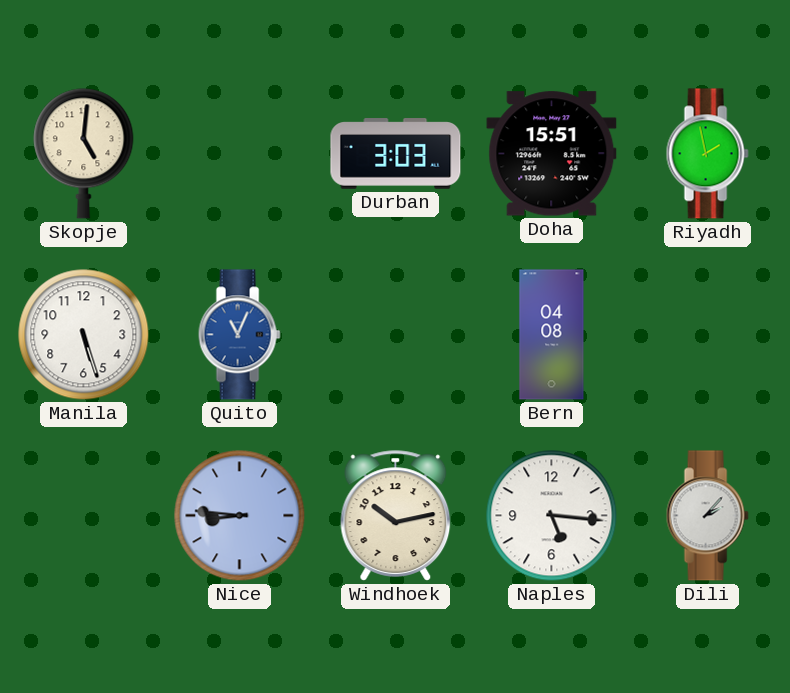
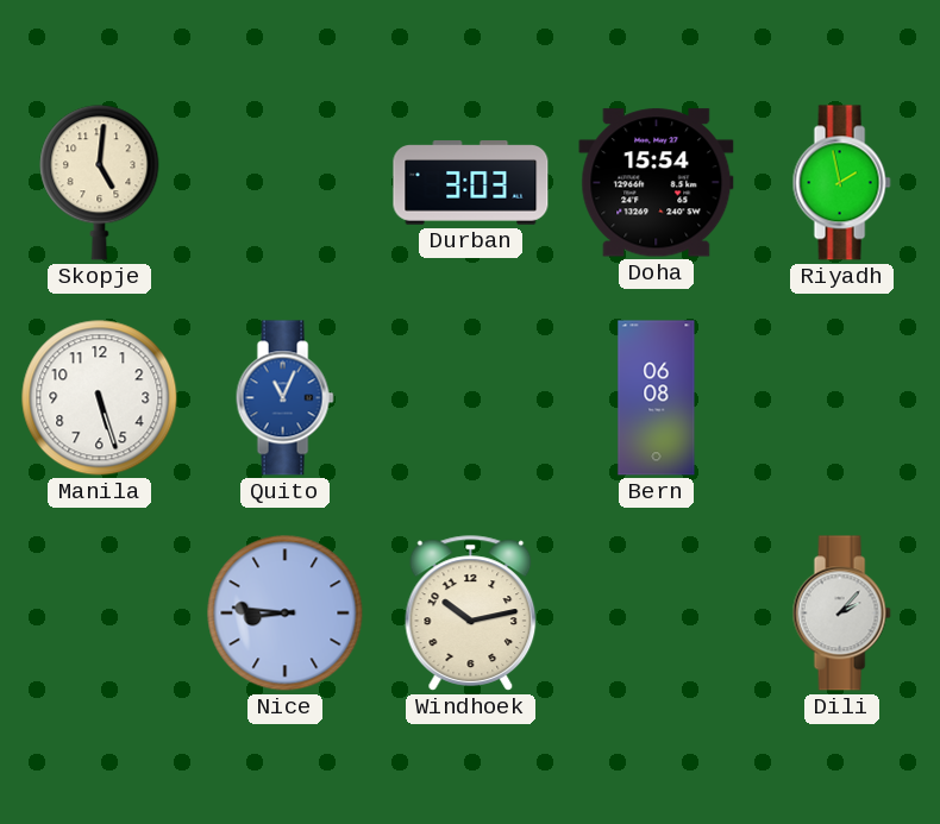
Doha: 15:51 -> 15:54 (657, 183)
Bern: 04:08 -> 06:08 (657, 398)
Naples: 5:16 -> none (552, 516)
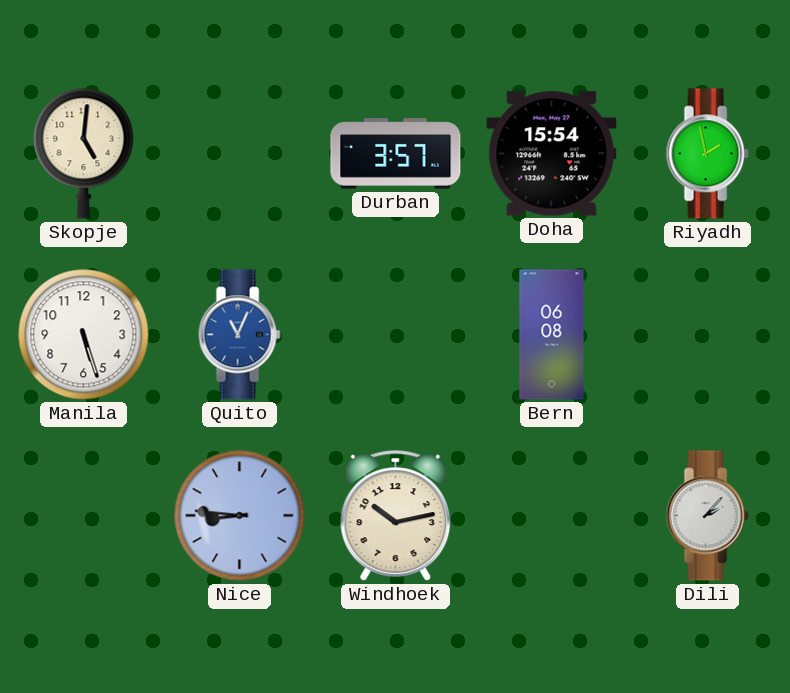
Durban: 3:03 -> 3:57 (396, 154)
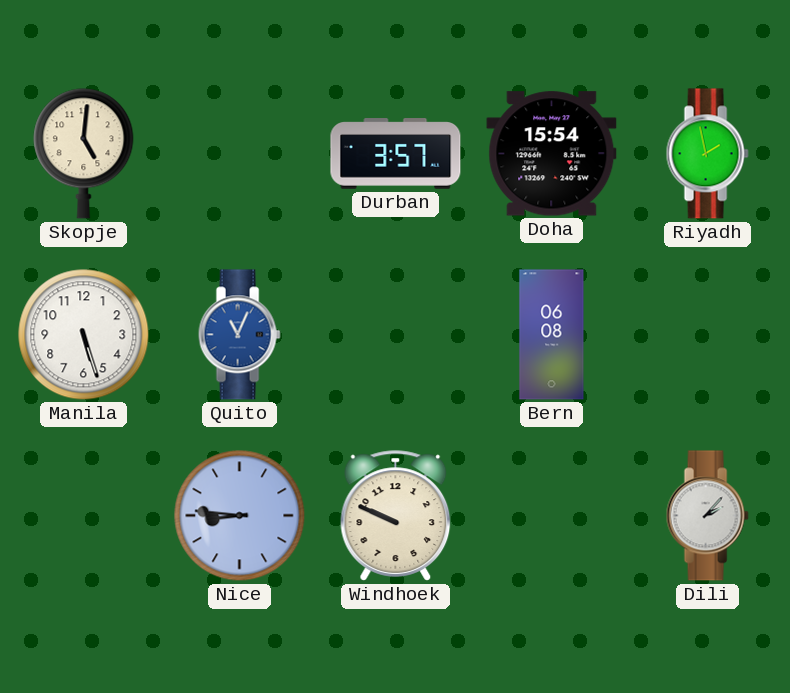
Windhoek: 10:13 -> 9:49 (396, 516)
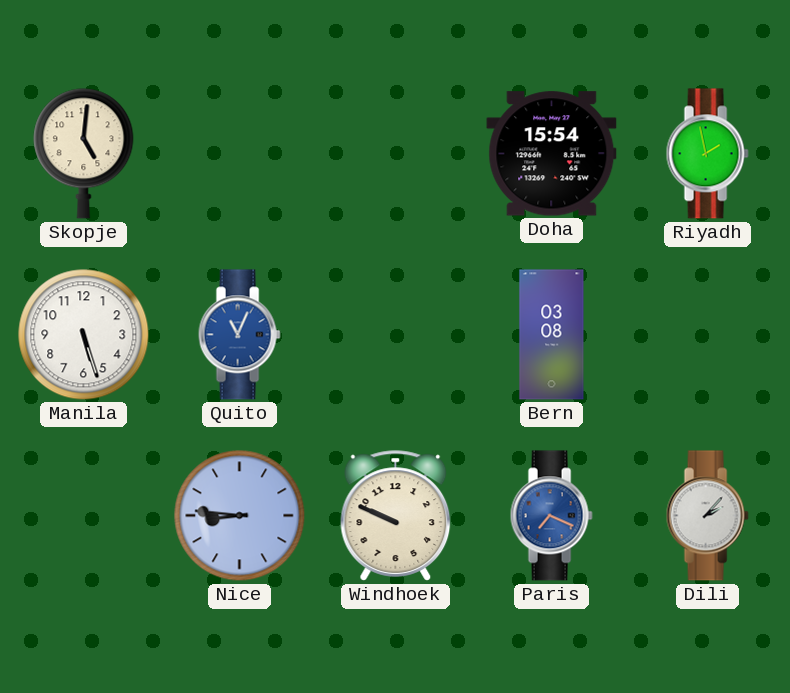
Durban: 3:57 -> none (396, 154)
Bern: 06:08 -> 03:08 (552, 335)
Paris: none -> 7:19 (551, 516)
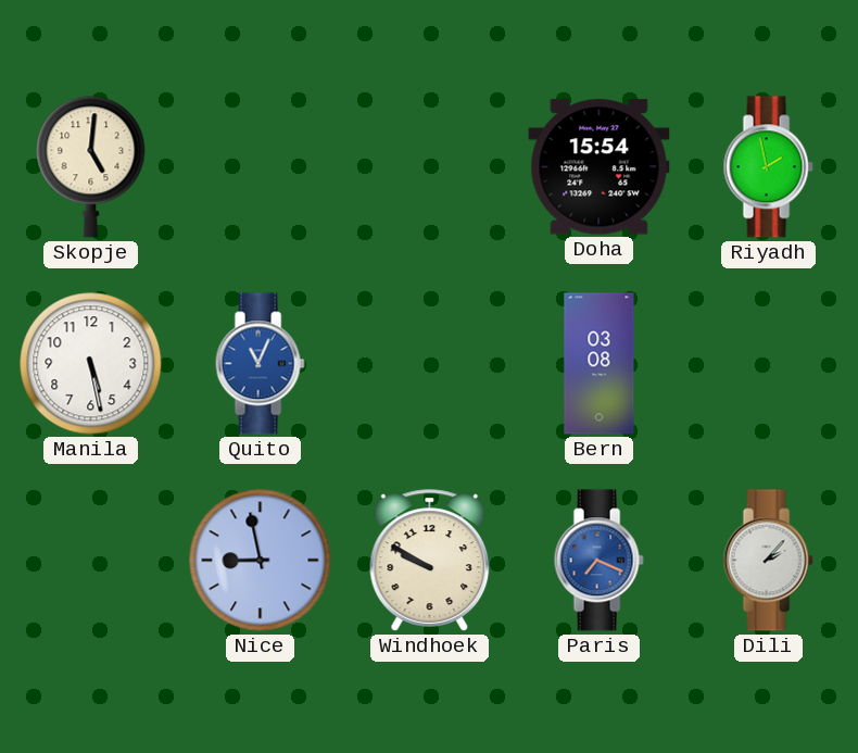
Manila: 5:27 -> 5:28 (91, 364)
Nice: 8:46 -> 8:58 (261, 561)
Windhoek: 9:49 -> 9:50 (430, 561)
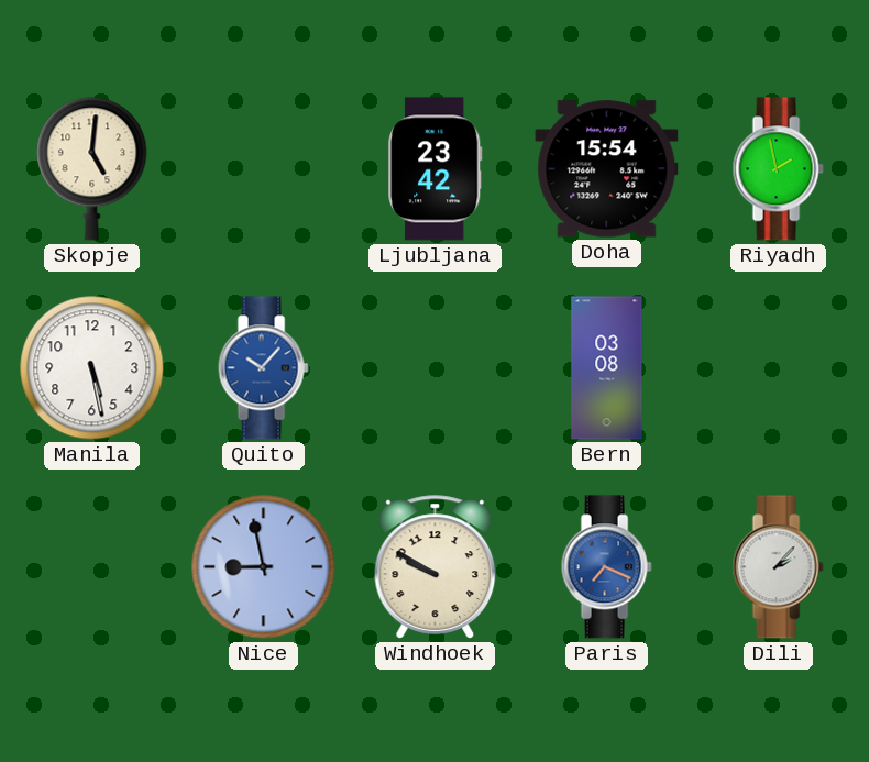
Ljubljana: none -> 23:42 (436, 169)
Quito: 11:04 -> 10:07 (263, 368)
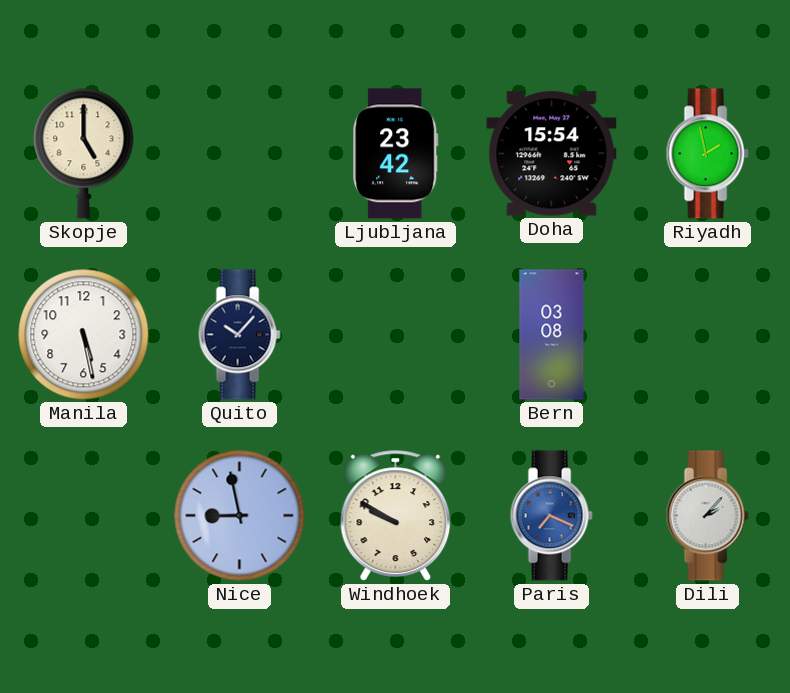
Skopje: 5:01 -> 5:00 (84, 154)
Quito dial: blue -> navy (239, 335)
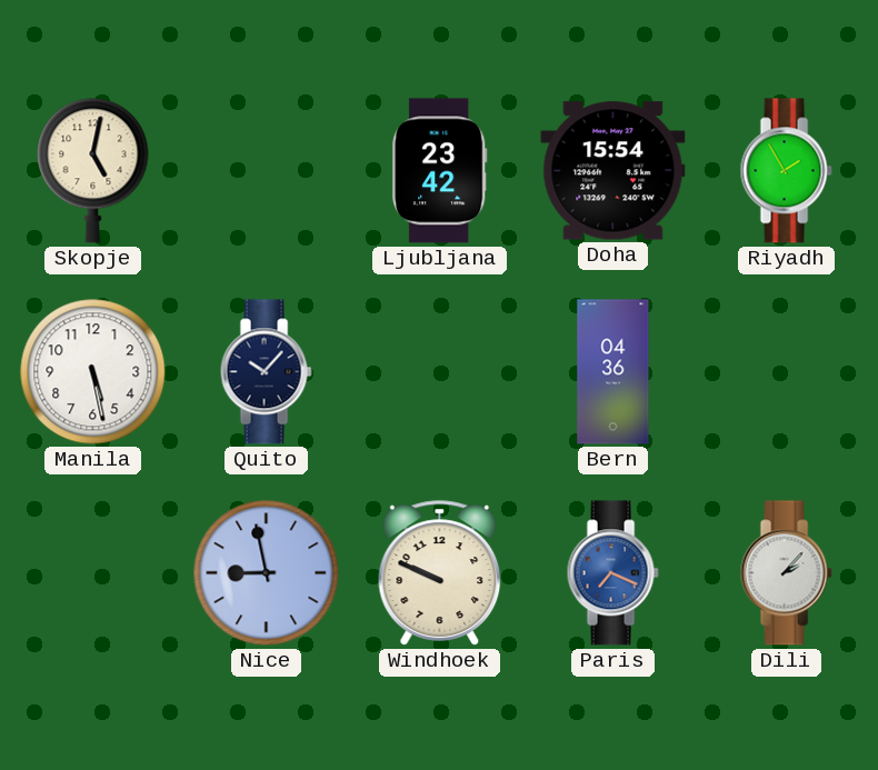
Skopje: 5:00 -> 5:02 (93, 171)
Riyadh: 1:58 -> 1:55 (786, 171)
Bern: 03:08 -> 04:36 (613, 372)
Windhoek: 9:50 -> 9:49 (440, 573)
